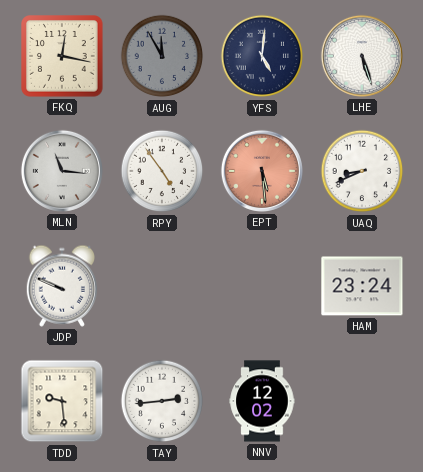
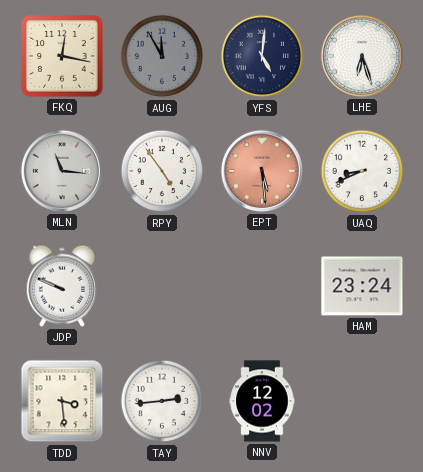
LHE: 5:27 -> 6:27 (362, 56)
TDD: 9:29 -> 3:29 (62, 401)
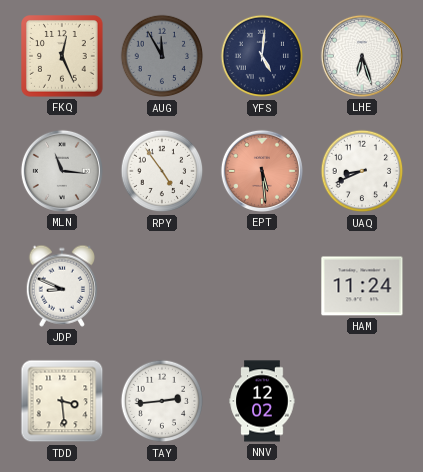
FKQ: 12:17 -> 12:26 (63, 57)
JDP: 9:49 -> 8:49 (61, 286)
HAM: 23:24 -> 11:24 (362, 286)
